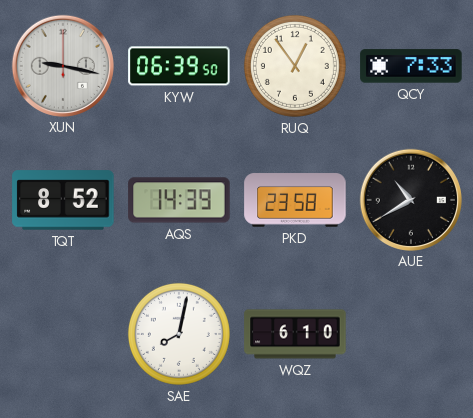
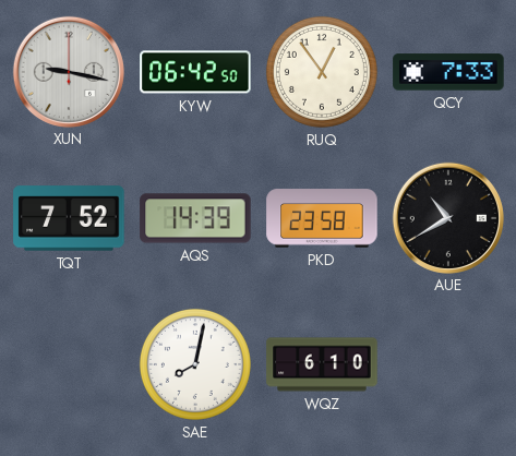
KYW: 06:39 -> 06:42 (195, 72)
TQT: 8:52 -> 7:52 (69, 218)
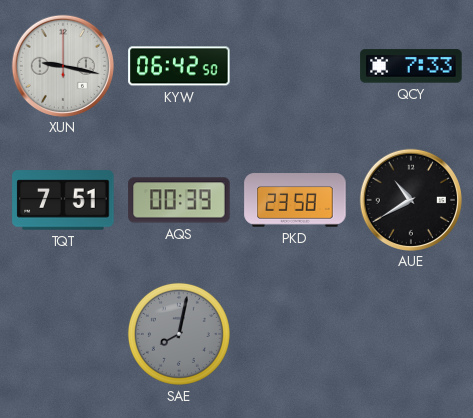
RUQ: 12:54 -> none (322, 72)
TQT: 7:52 -> 7:51 (63, 200)
AQS: 14:39 -> 00:39 (179, 200)
SAE dial: white -> grey (179, 334)
WQZ: 6:10 -> none (322, 364)
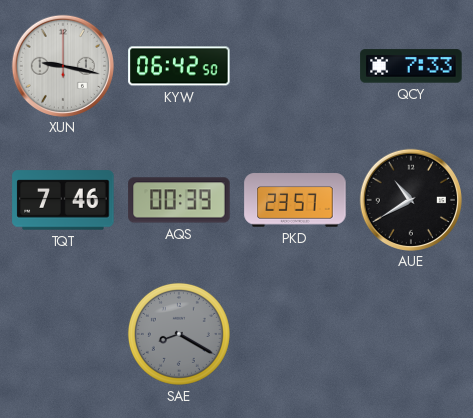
TQT: 7:51 -> 7:46 (63, 200)
PKD: 23:58 -> 23:57 (295, 200)
SAE: 8:02 -> 8:20 (179, 334)
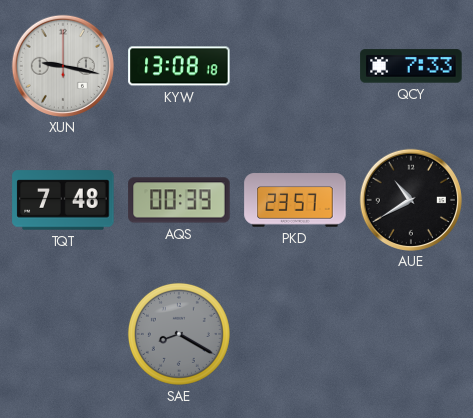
KYW: 06:42 -> 13:08 (179, 66)
TQT: 7:46 -> 7:48 (63, 200)
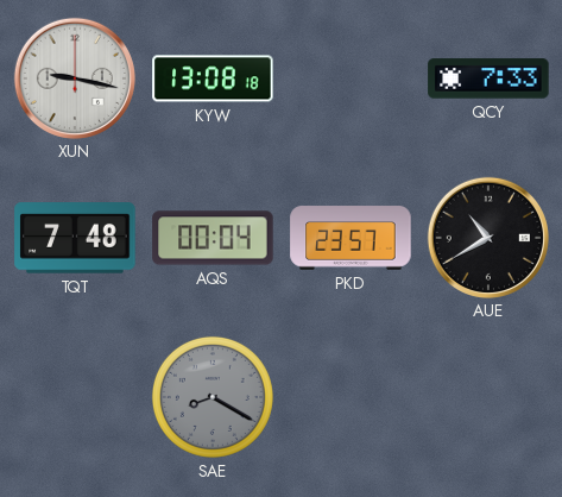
AQS: 00:39 -> 00:04 (213, 238)
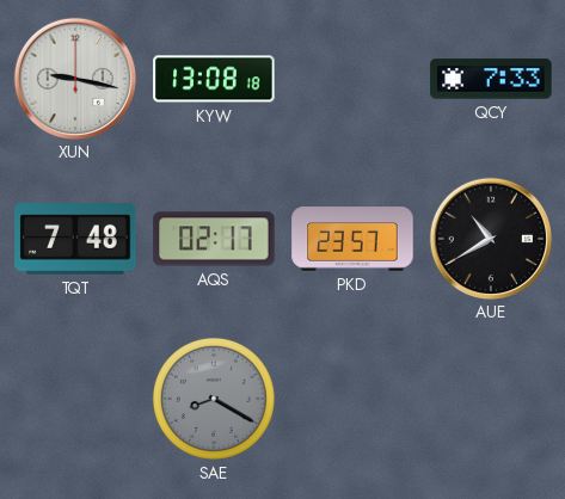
AQS: 00:04 -> 02:17 (214, 239)
